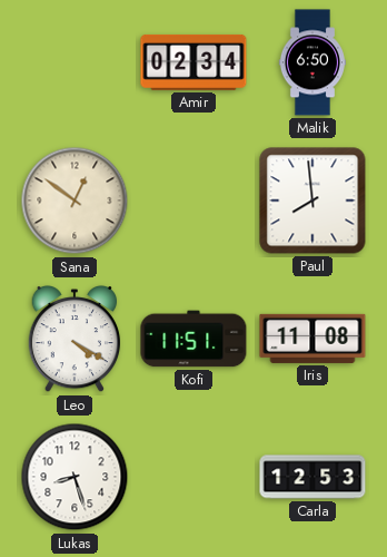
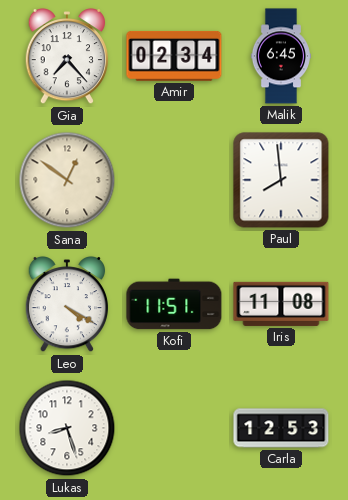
Gia: none -> 7:23 (66, 56)
Malik: 6:50 -> 6:45 (281, 56)
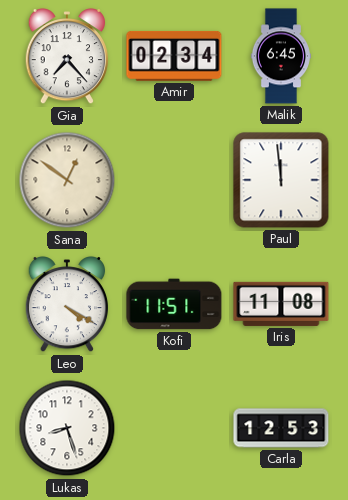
Paul: 7:59 -> 11:59 (281, 180)
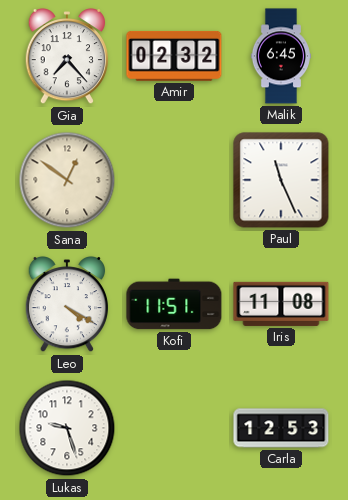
Amir: 02:34 -> 02:32 (174, 56)
Paul: 11:59 -> 11:26 (281, 180)
Lukas: 8:27 -> 9:27 (67, 428)
